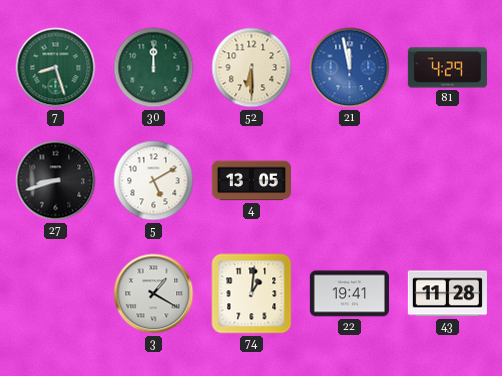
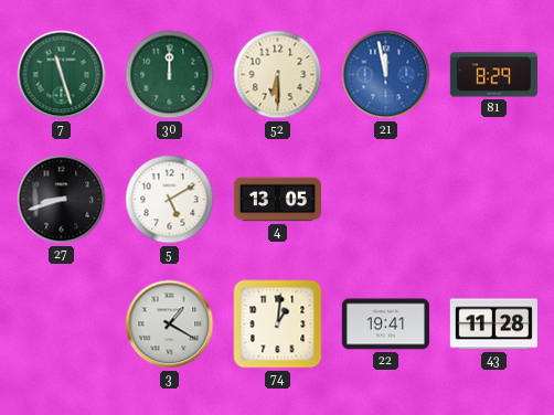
7: 8:27 -> 11:27 (62, 75)
81: 4:29 -> 8:29 (493, 75)
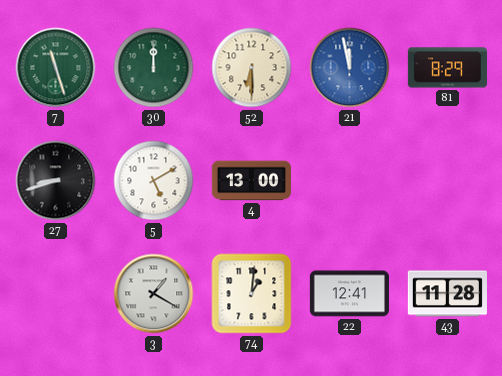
4: 13:05 -> 13:00 (251, 181)
22: 19:41 -> 12:41 (349, 294)
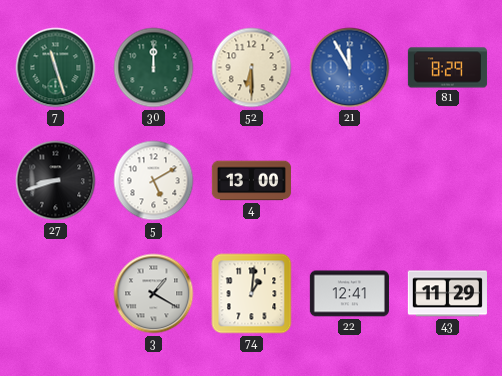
21: 11:58 -> 11:55 (350, 68)
43: 11:28 -> 11:29 (447, 294)
